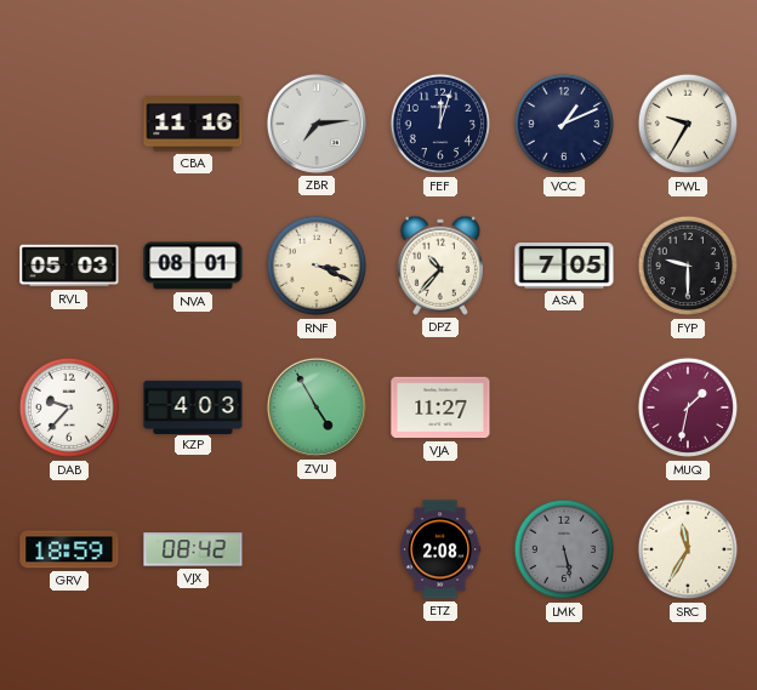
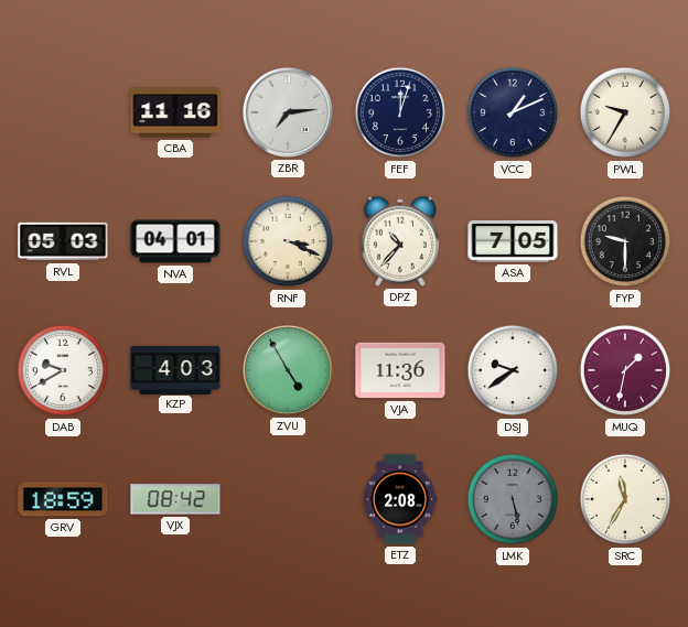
NVA: 08:01 -> 04:01 (175, 241)
DAB: 9:37 -> 9:40 (63, 370)
VJA: 11:27 -> 11:36 (400, 370)
DSJ: none -> 9:39 (513, 370)
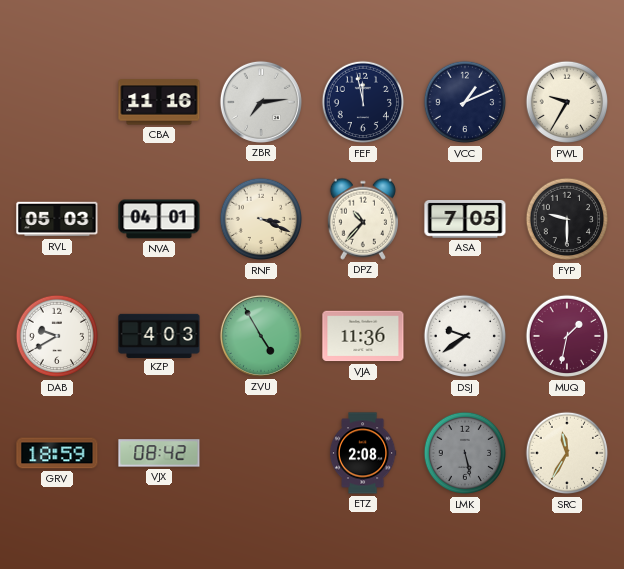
FEF: 12:03 -> 11:58 (363, 102)
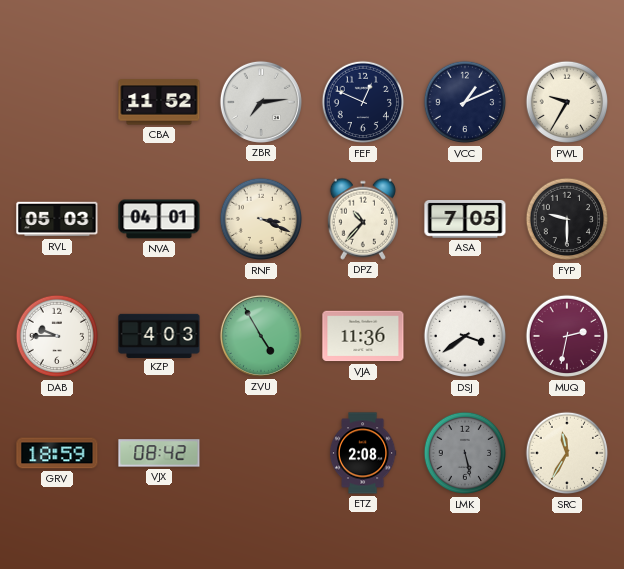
CBA: 11:16 -> 11:52 (159, 102)
FEF: 11:58 -> 12:49 (363, 102)
DAB: 9:40 -> 9:45 (57, 336)
DSJ: 9:39 -> 3:39 (465, 336)
MUQ: 1:32 -> 2:32 (567, 336)
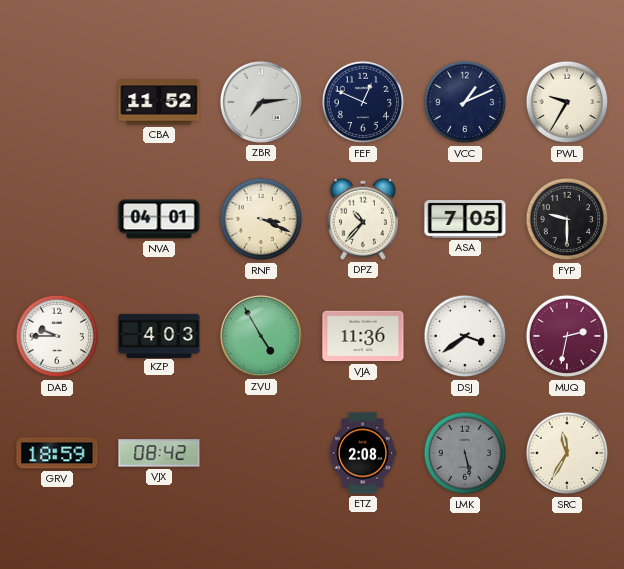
RVL: 05:03 -> none (57, 219)
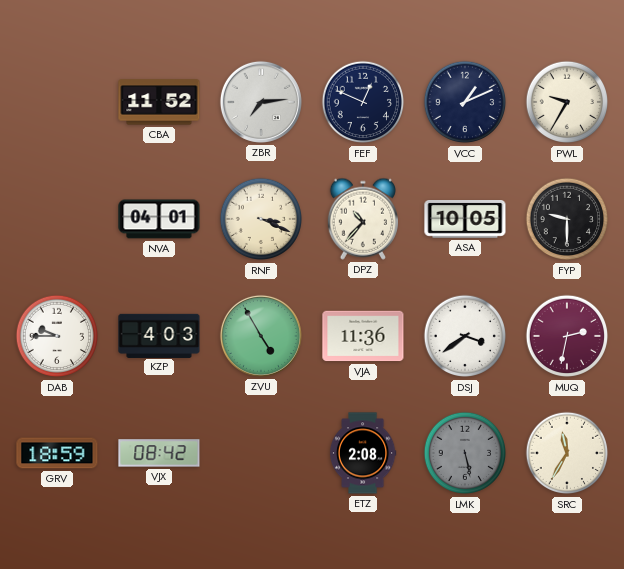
ASA: 7:05 -> 10:05 (465, 220)
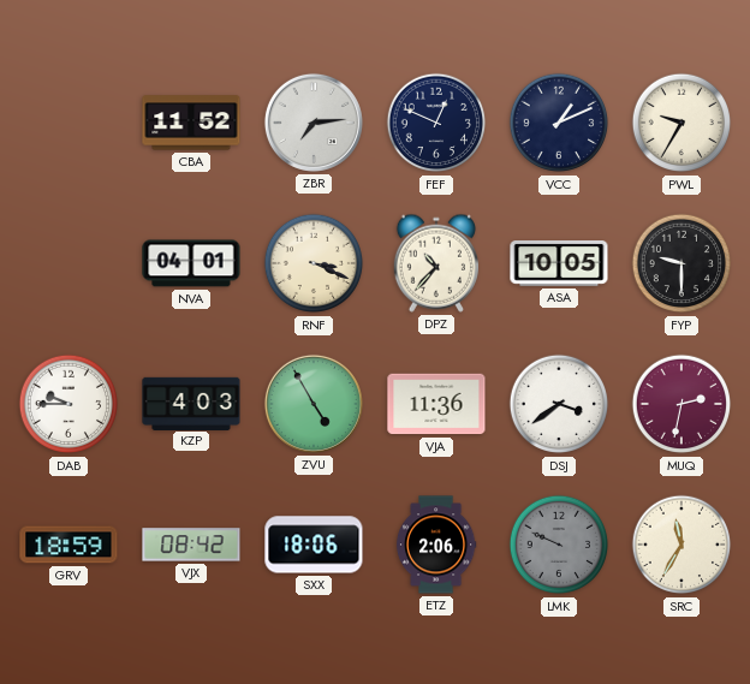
SXX: none -> 18:06 (314, 545)
ETZ: 2:08 -> 2:06 (436, 545)
LMK: 5:28 -> 9:49 (559, 545)
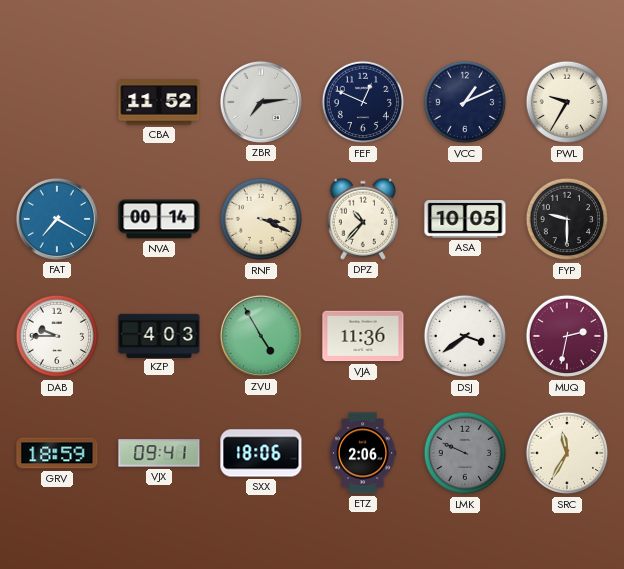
FAT: none -> 7:20 (57, 219)
NVA: 04:01 -> 00:14 (159, 219)
VJX: 08:42 -> 09:41 (159, 453)
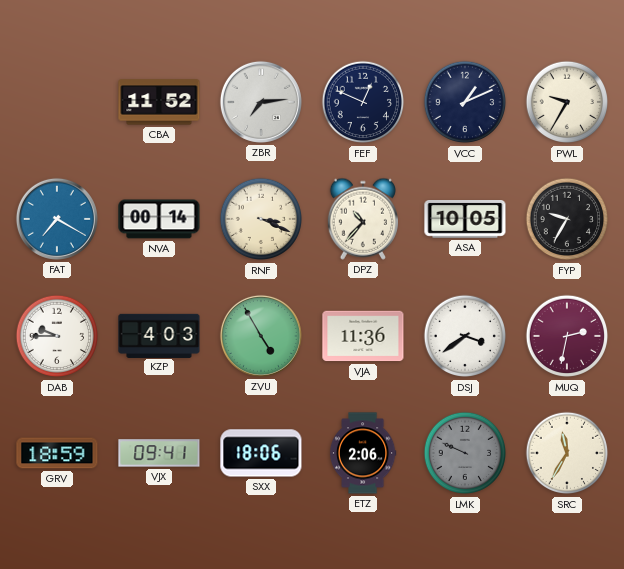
FYP: 9:30 -> 9:35 (567, 219)
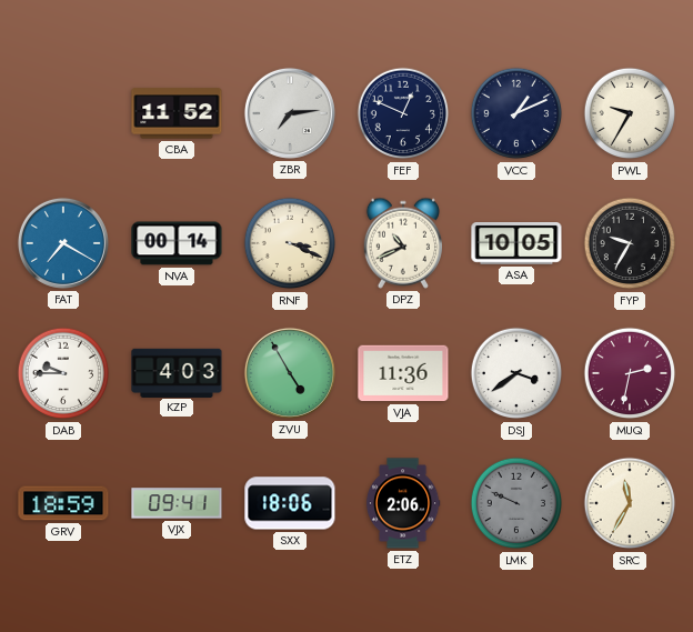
DPZ: 10:37 -> 10:41 (402, 243)
